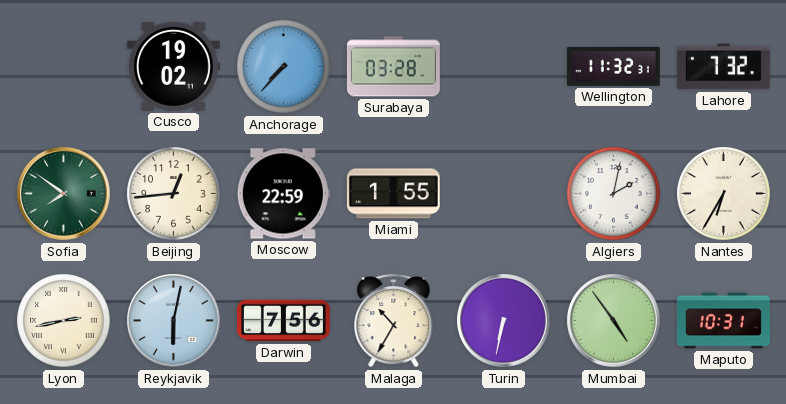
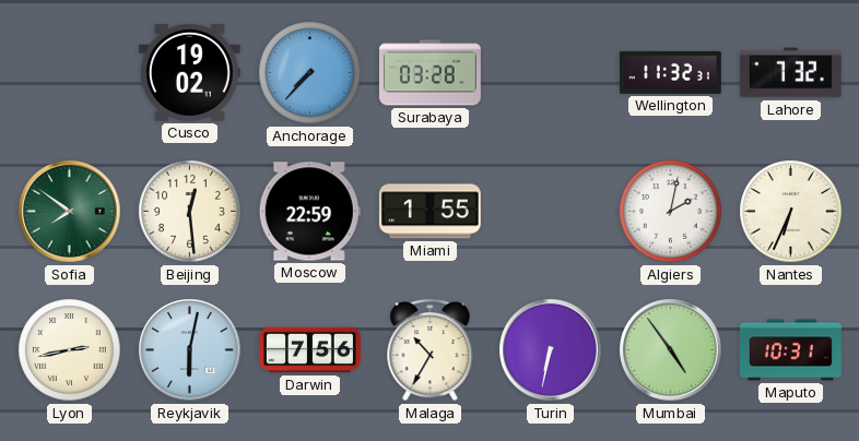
Beijing: 12:44 -> 12:29 (190, 212)
Nantes: 6:35 -> 6:34 (791, 212)
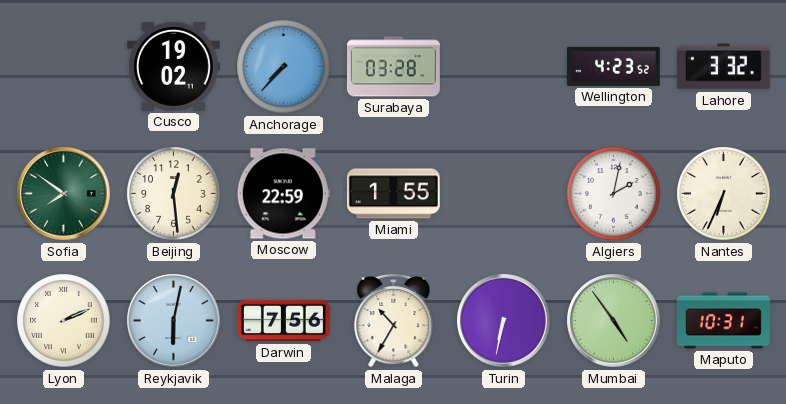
Wellington: 11:32 -> 4:23 (613, 66)
Lahore: 7:32 -> 3:32 (723, 67)
Lyon: 2:43 -> 2:11 (64, 321)
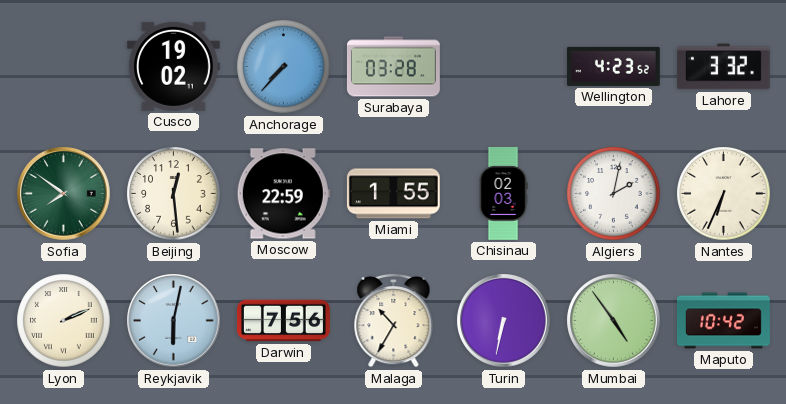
Chisinau: none -> 02:03 (503, 193)
Maputo: 10:31 -> 10:42 (723, 321)
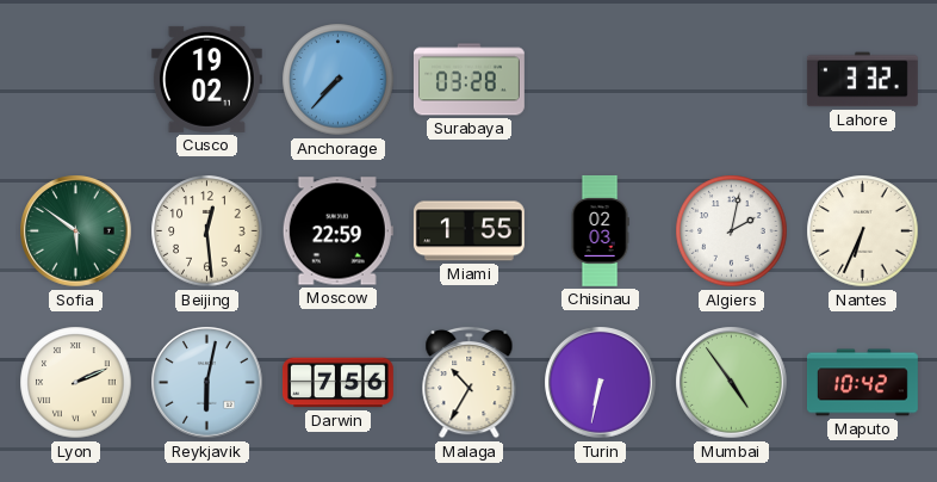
Wellington: 4:23 -> none (613, 66)
Sofia: 7:51 -> 5:51 (76, 231)
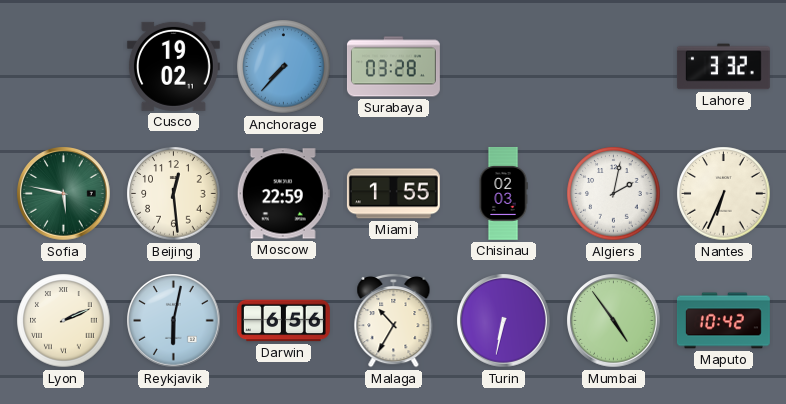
Sofia: 5:51 -> 5:47 (64, 194)
Darwin: 7:56 -> 6:56 (283, 321)
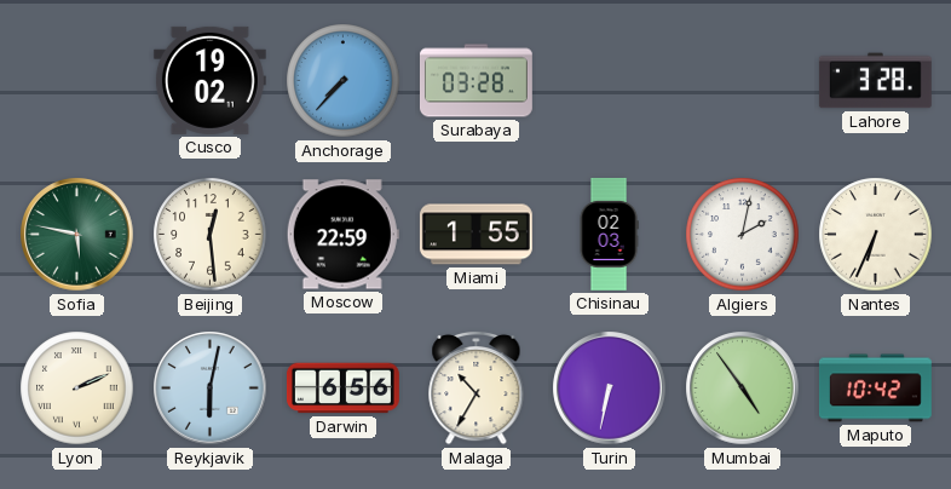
Lahore: 3:32 -> 3:28 (875, 81)
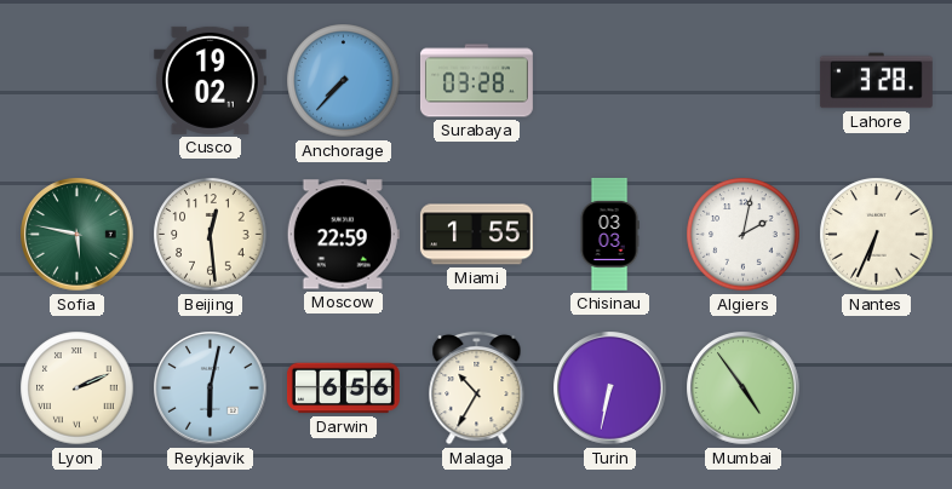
Chisinau: 02:03 -> 03:03 (609, 234)
Maputo: 10:42 -> none (875, 389)
